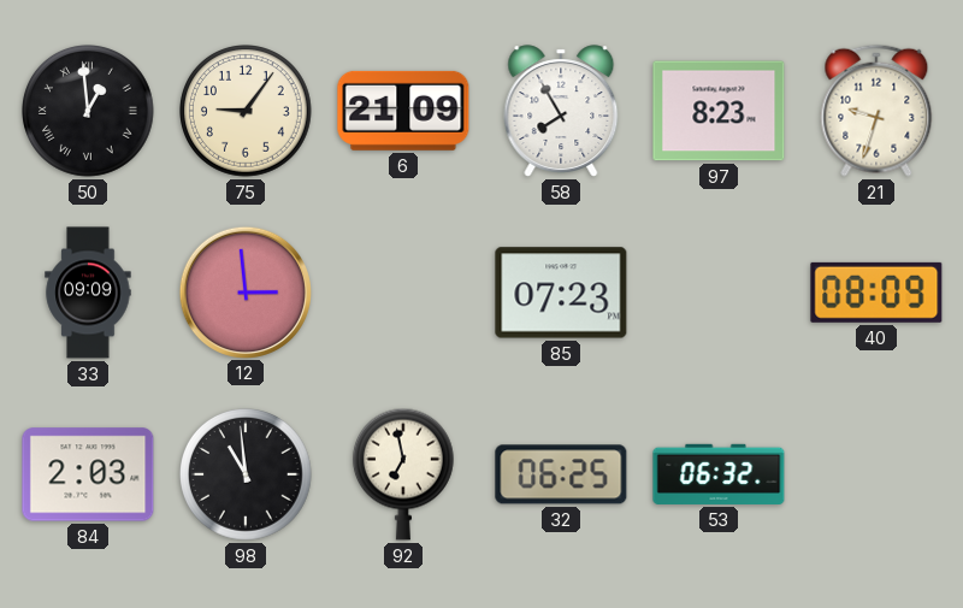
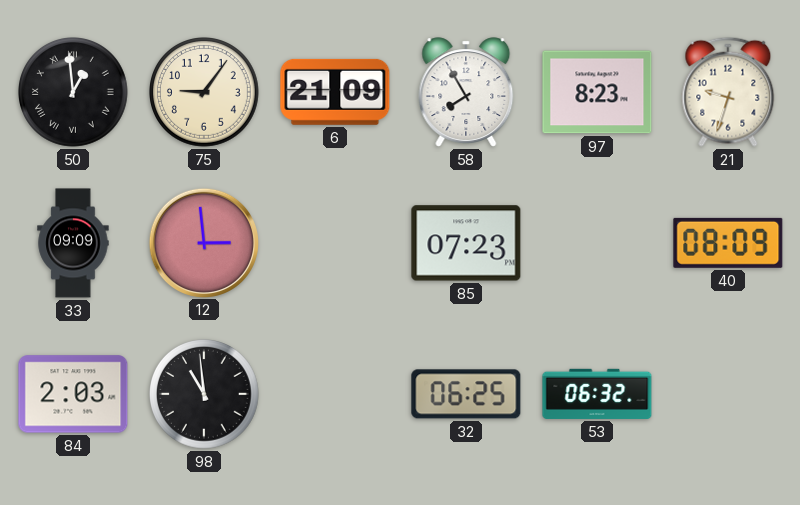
92: 6:58 -> none (403, 474)
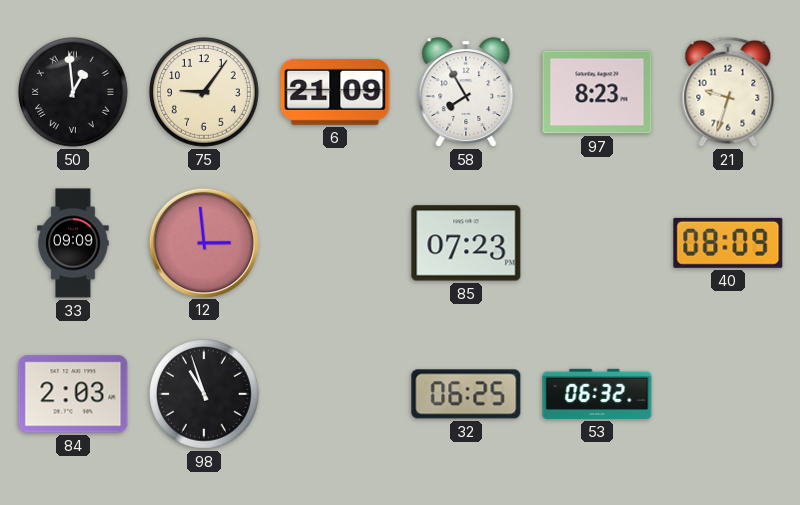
98: 10:59 -> 10:57 (205, 395)
